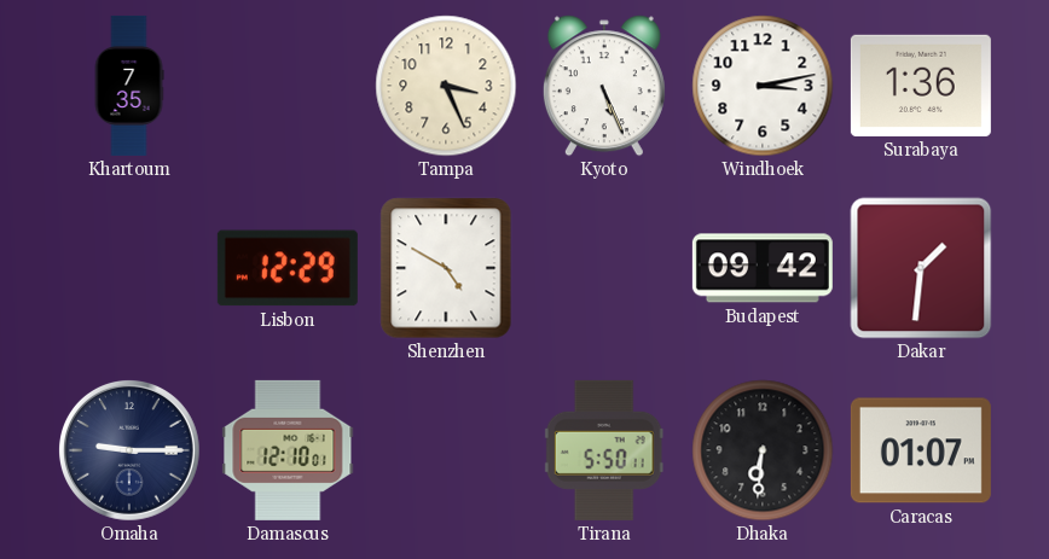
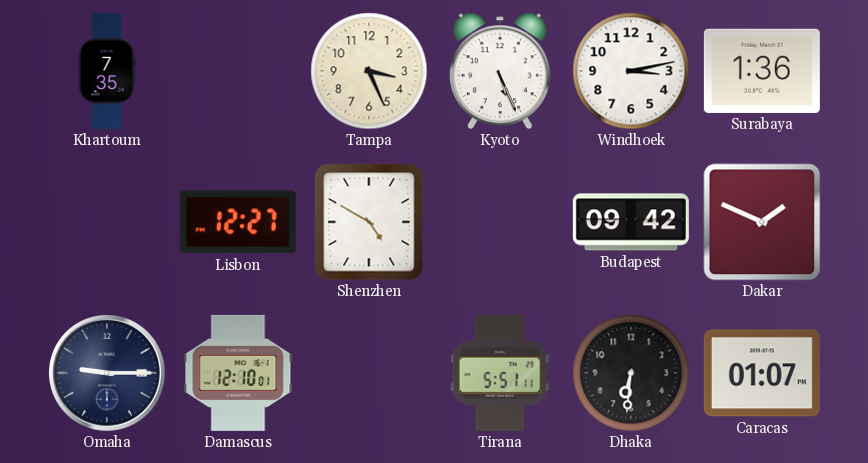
Lisbon: 12:29 -> 12:27 (238, 222)
Dakar: 1:31 -> 1:49 (762, 222)
Tirana: 5:50 -> 5:51 (500, 373)
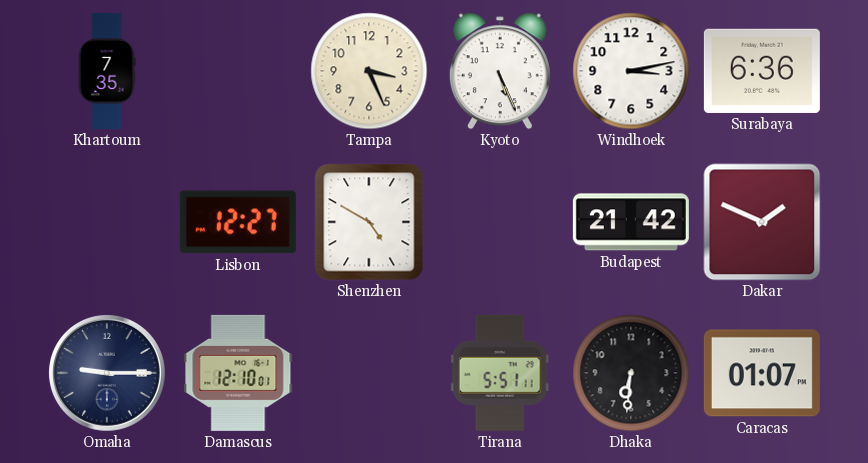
Surabaya: 1:36 -> 6:36 (762, 71)
Budapest: 09:42 -> 21:42 (631, 222)
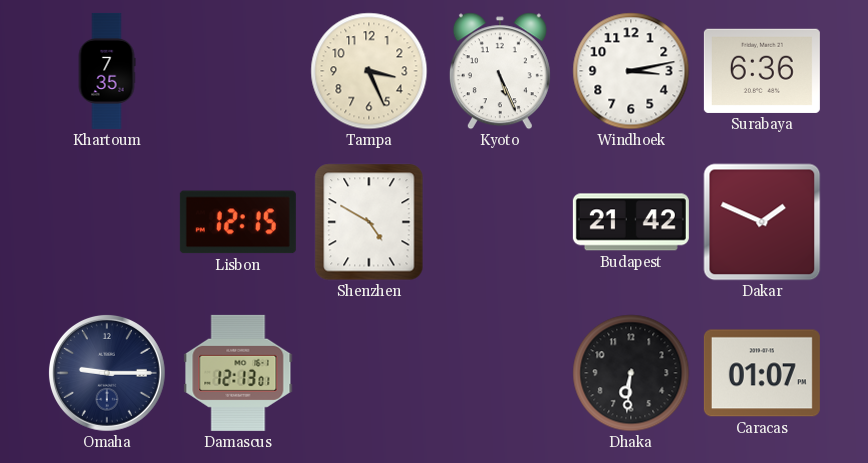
Lisbon: 12:27 -> 12:15 (238, 222)
Damascus: 12:10 -> 12:13 (238, 373)
Tirana: 5:51 -> none (500, 373)
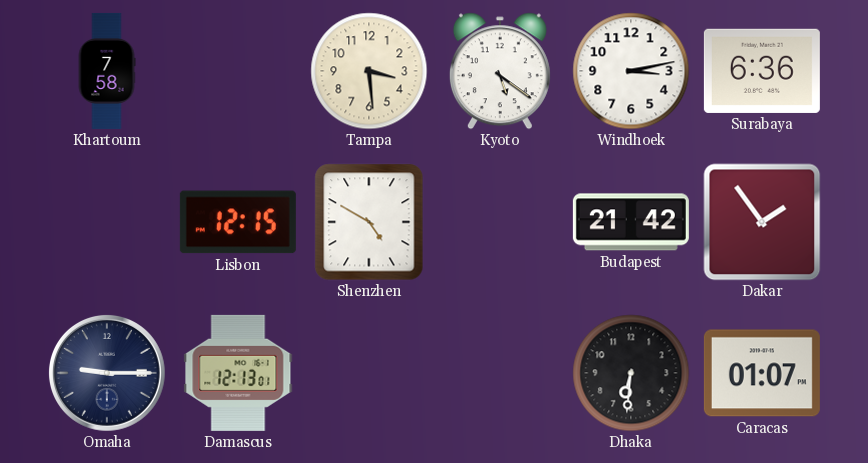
Khartoum: 7:35 -> 7:58 (107, 71)
Tampa: 3:26 -> 3:29 (369, 71)
Kyoto: 5:26 -> 5:21 (500, 71)
Dakar: 1:49 -> 1:54 (762, 222)
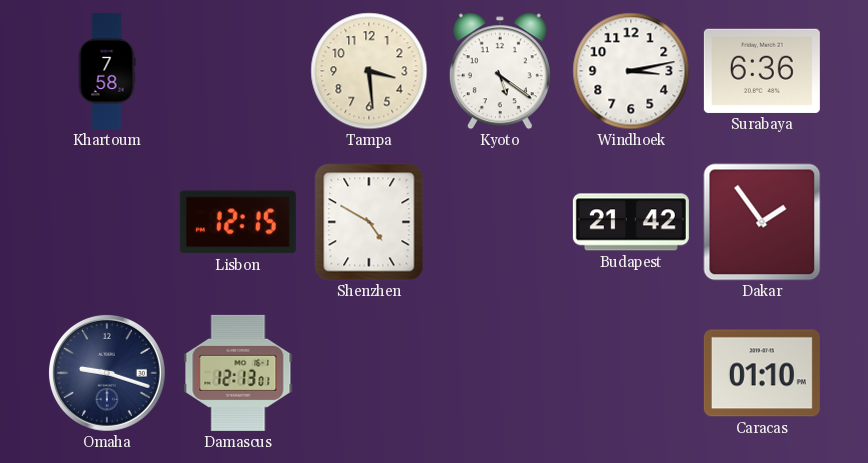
Omaha: 9:15 -> 9:18 (107, 373)
Dhaka: 6:31 -> none (631, 373)
Caracas: 01:07 -> 01:10 (762, 373)
